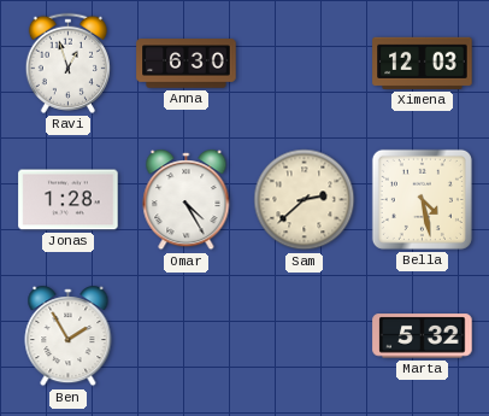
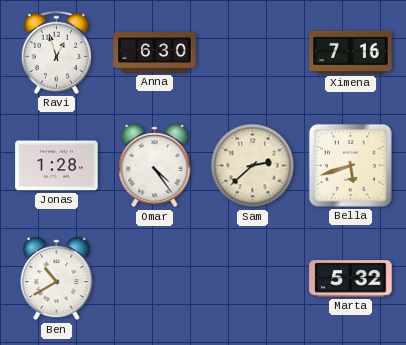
Ximena: 12:03 -> 7:16 (351, 52)
Omar: 4:25 -> 4:24 (155, 166)
Bella: 4:28 -> 5:42 (350, 165)
Ben: 1:55 -> 10:40 (57, 279)
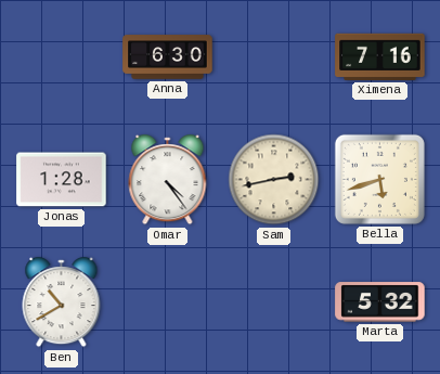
Ravi: 12:57 -> none (56, 52)
Sam: 2:38 -> 2:43 (274, 180)
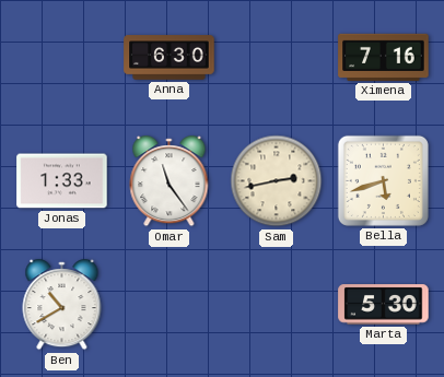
Jonas: 1:28 -> 1:33 (62, 181)
Omar: 4:24 -> 11:24 (170, 181)
Marta: 5:32 -> 5:30 (384, 305)
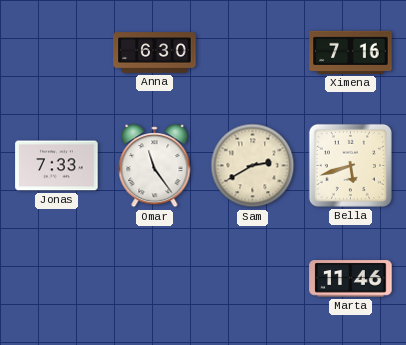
Jonas: 1:33 -> 7:33 (57, 166)
Sam: 2:43 -> 2:40 (253, 166)
Ben: 10:40 -> none (62, 305)
Marta: 5:30 -> 11:46 (351, 279)
